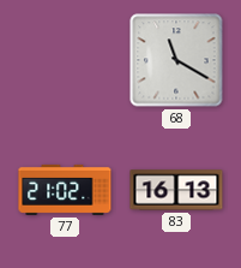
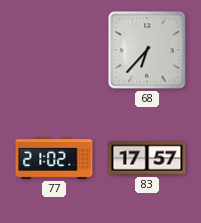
68: 11:20 -> 6:37 (147, 50)
83: 16:13 -> 17:57 (147, 158)
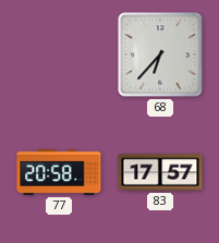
77: 21:02 -> 20:58 (59, 172)
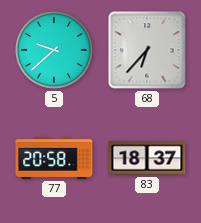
5: none -> 9:38 (55, 51)
83: 17:57 -> 18:37 (147, 158)
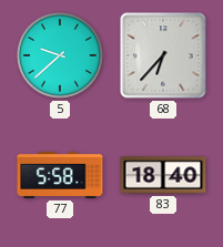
77: 20:58 -> 5:58 (60, 175)
83: 18:37 -> 18:40 (163, 175)
